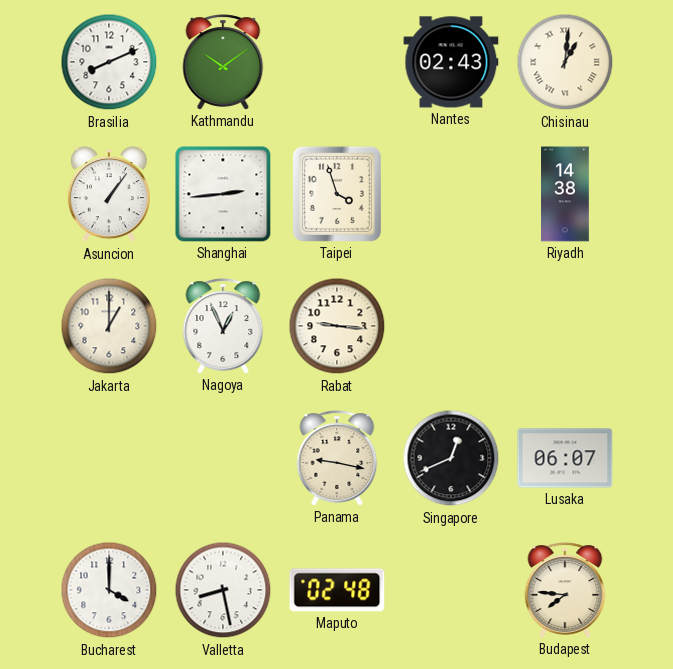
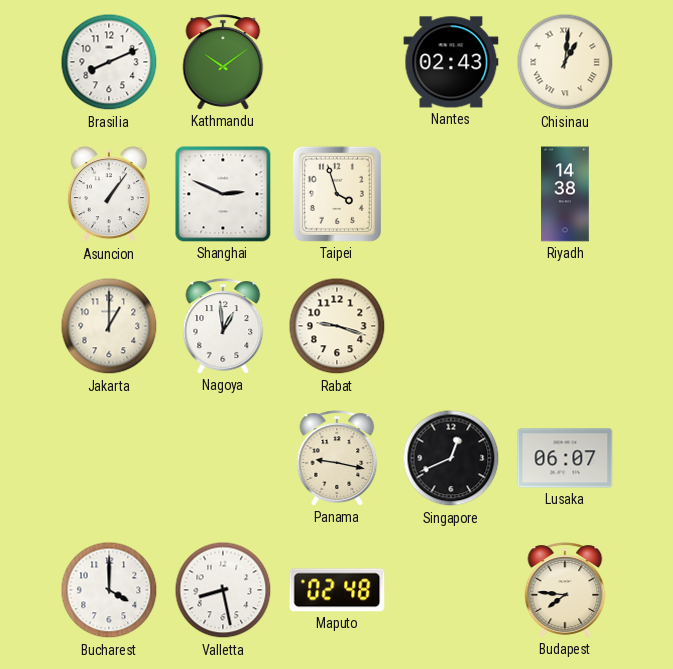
Shanghai: 2:44 -> 2:49 (223, 194)
Nagoya: 12:56 -> 12:59 (223, 326)
Rabat: 9:16 -> 9:18 (337, 326)
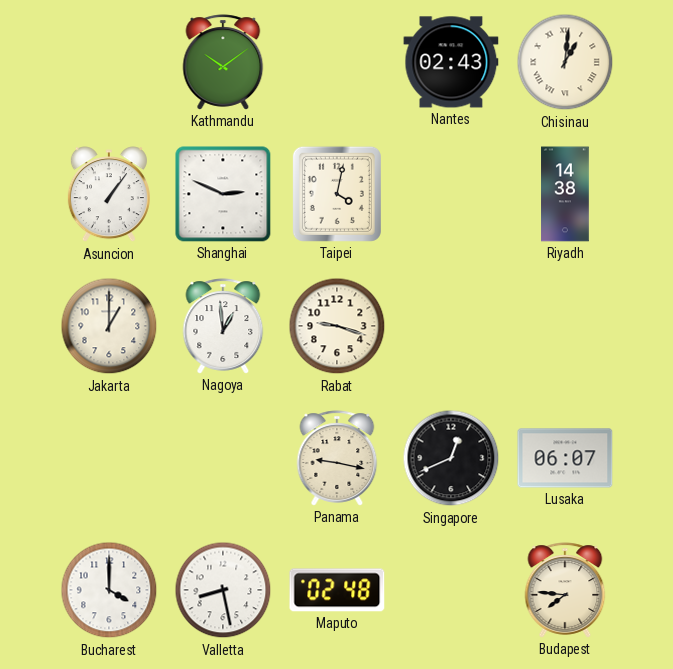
Brasilia: 8:11 -> none (109, 62)
Taipei: 3:57 -> 4:02 (337, 194)
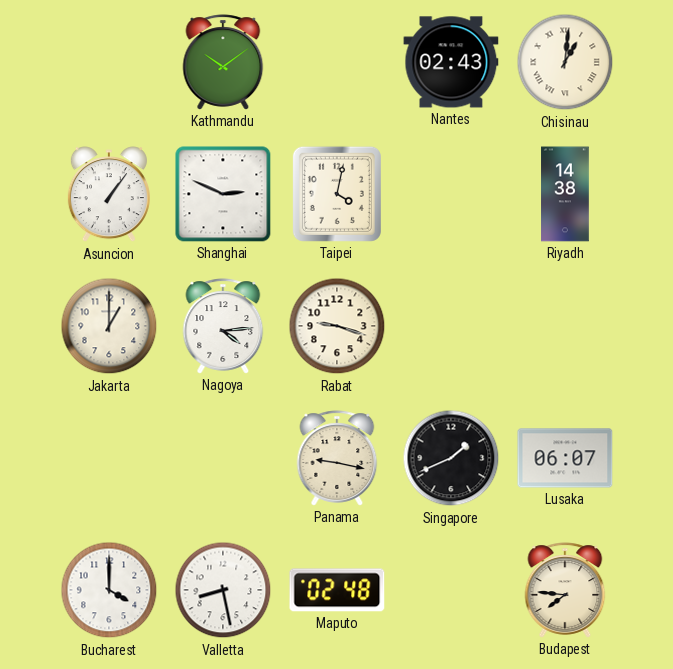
Nagoya: 12:59 -> 4:14 (223, 326)
Singapore: 12:41 -> 1:41 (451, 458)
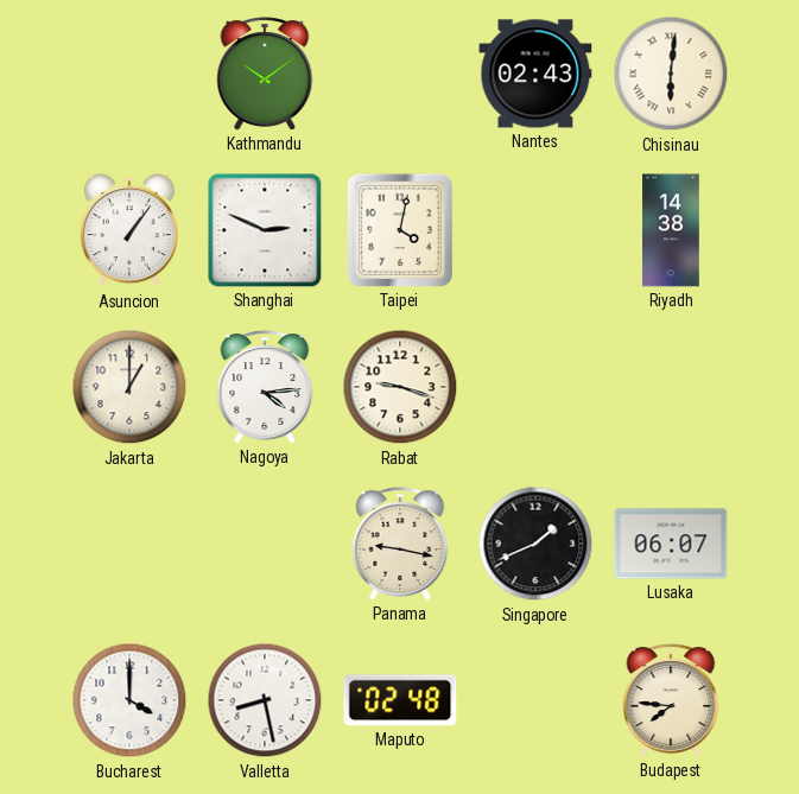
Chisinau: 1:01 -> 6:01 (671, 74)
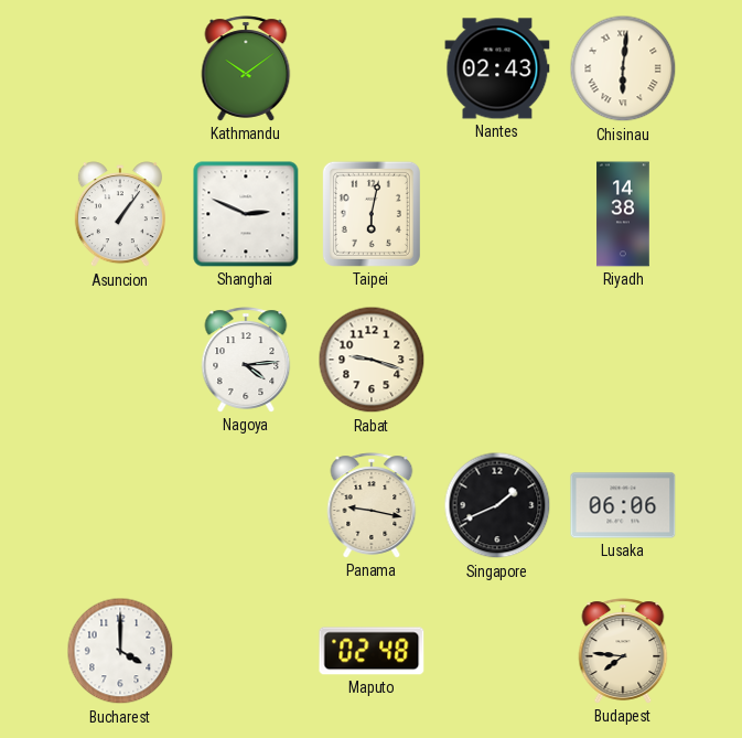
Taipei: 4:02 -> 6:02 (372, 214)
Jakarta: 1:00 -> none (129, 387)
Lusaka: 06:07 -> 06:06 (623, 505)
Valletta: 8:28 -> none (265, 700)
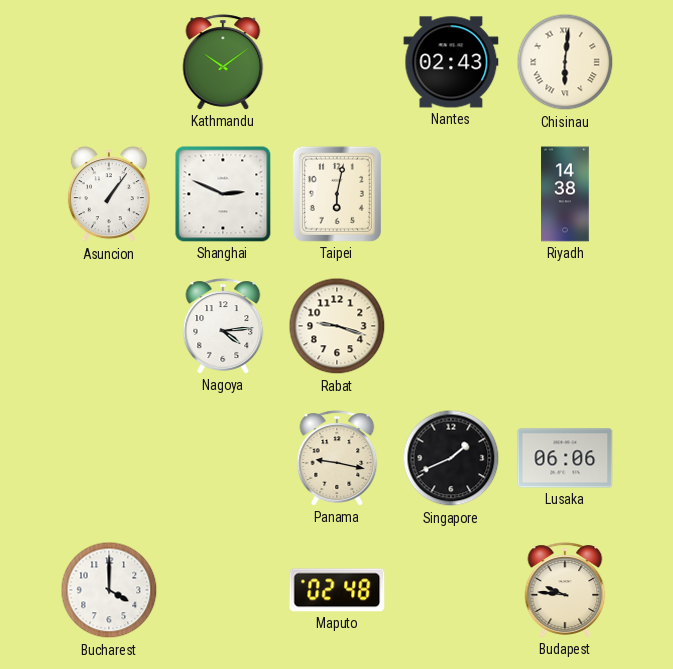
Budapest: 7:46 -> 9:46 (565, 590)
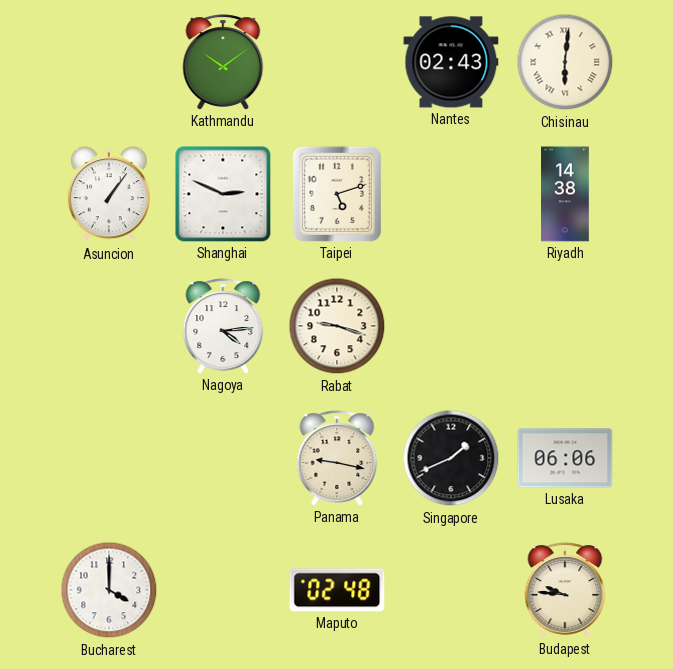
Taipei: 6:02 -> 5:12 (337, 194)
